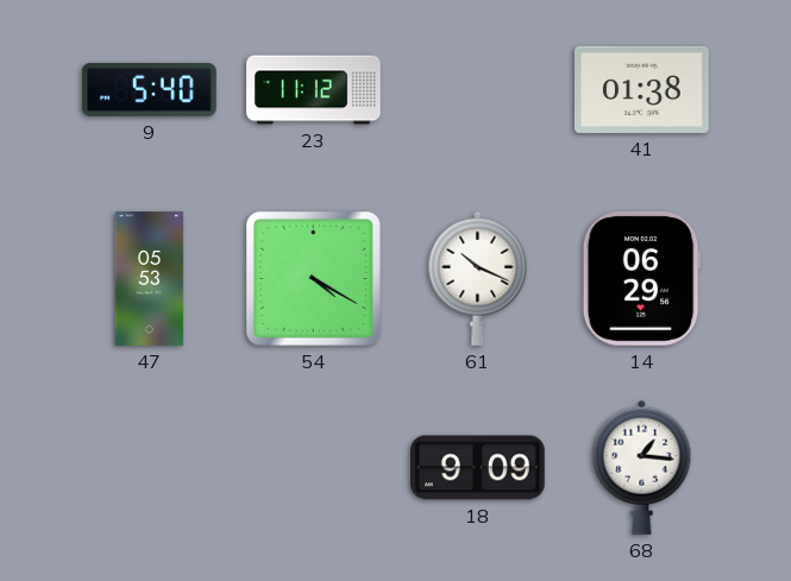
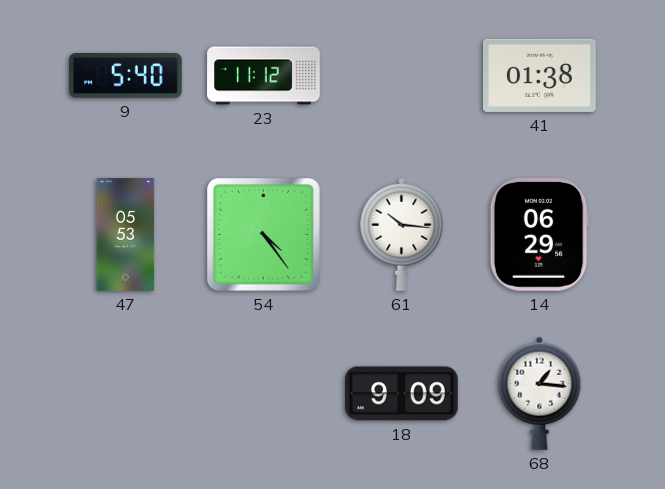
54: 4:20 -> 4:24 (263, 234)
61: 10:19 -> 10:16 (402, 234)
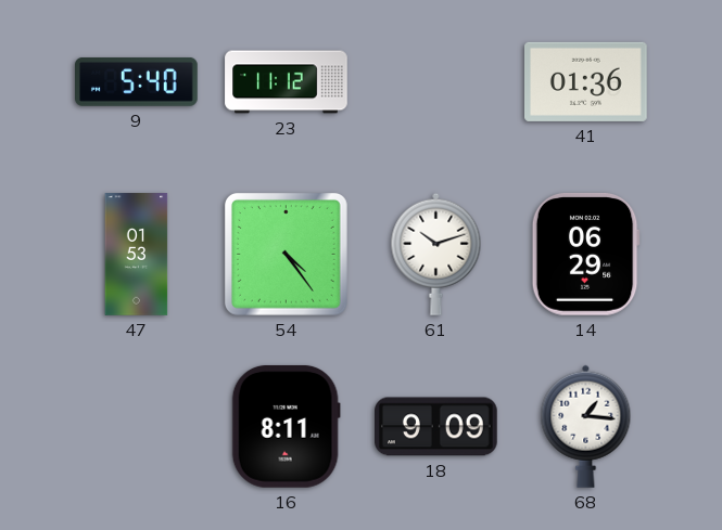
41: 01:38 -> 01:36 (586, 81)
47: 05:53 -> 01:53 (137, 255)
61: 10:16 -> 10:12 (436, 254)
16: none -> 8:11 (286, 426)
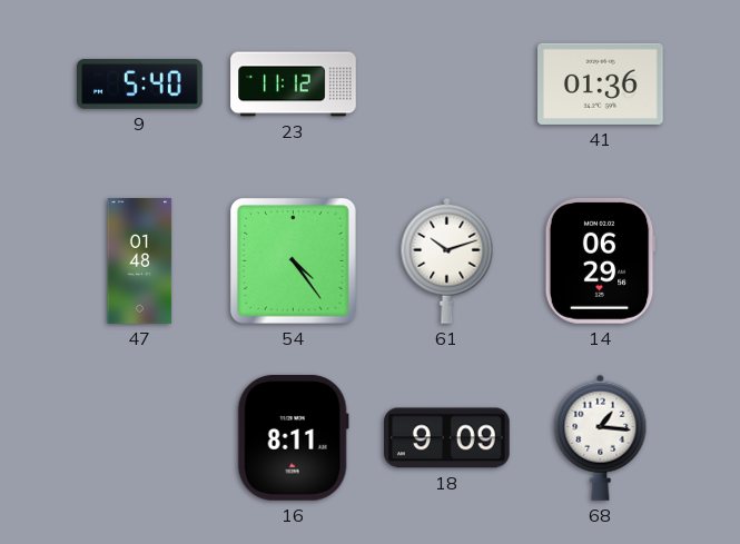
47: 01:53 -> 01:48 (140, 261)
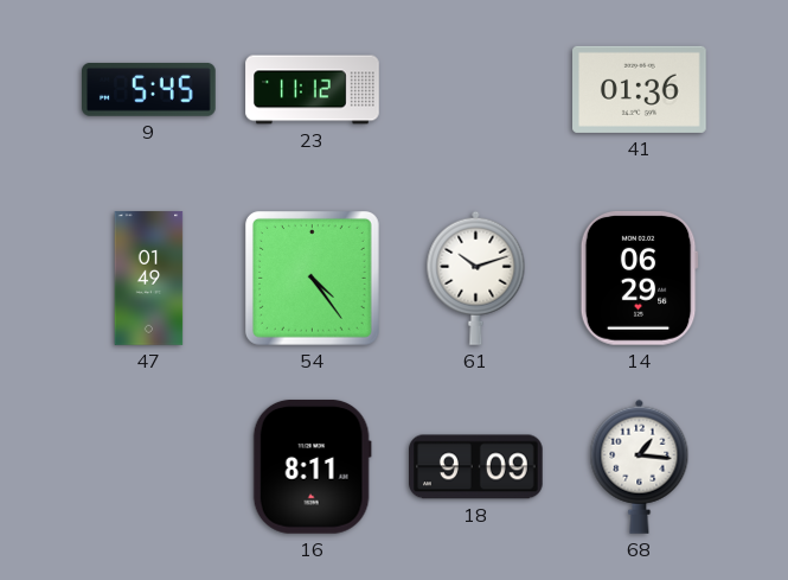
9: 5:40 -> 5:45 (149, 90)
47: 01:48 -> 01:49 (149, 279)
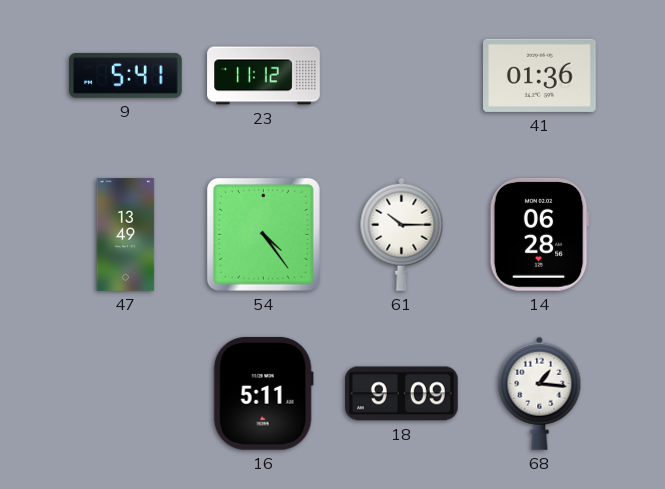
9: 5:45 -> 5:41 (126, 76)
47: 01:49 -> 13:49 (126, 235)
61: 10:12 -> 10:15 (402, 234)
14: 06:29 -> 06:28 (539, 234)
16: 8:11 -> 5:11 (263, 393)
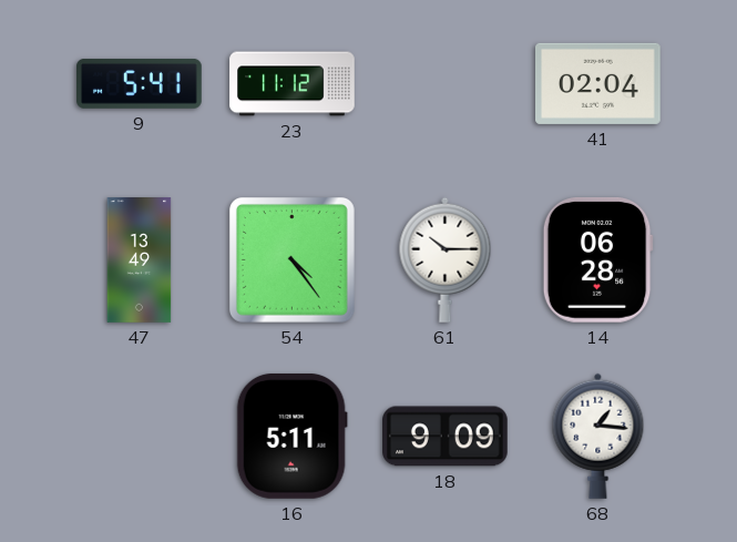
41: 01:36 -> 02:04 (598, 83)
